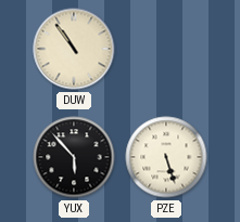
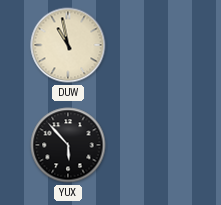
DUW: 10:54 -> 10:58 (68, 45)
PZE: 5:27 -> none (166, 157)
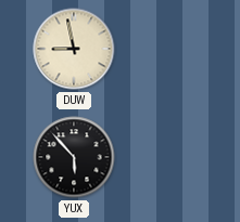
DUW: 10:58 -> 8:58 (74, 49)
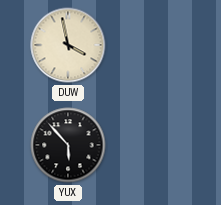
DUW: 8:58 -> 3:58 (68, 45)
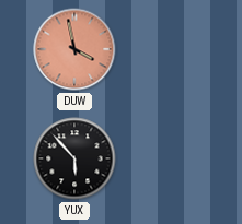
DUW dial: cream -> salmon (74, 49)
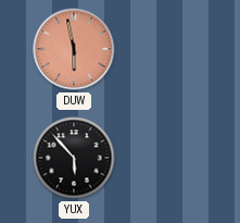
DUW: 3:58 -> 5:58 (74, 49)
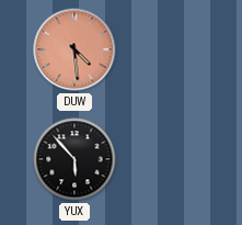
DUW: 5:58 -> 4:29 (74, 49)
